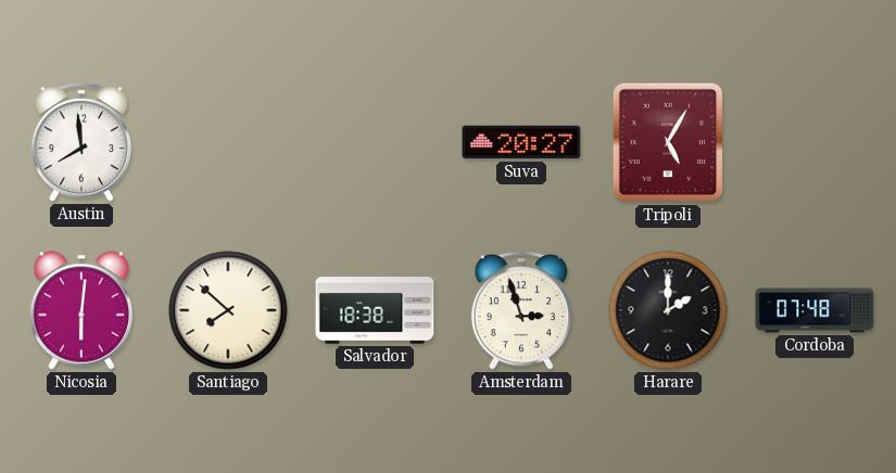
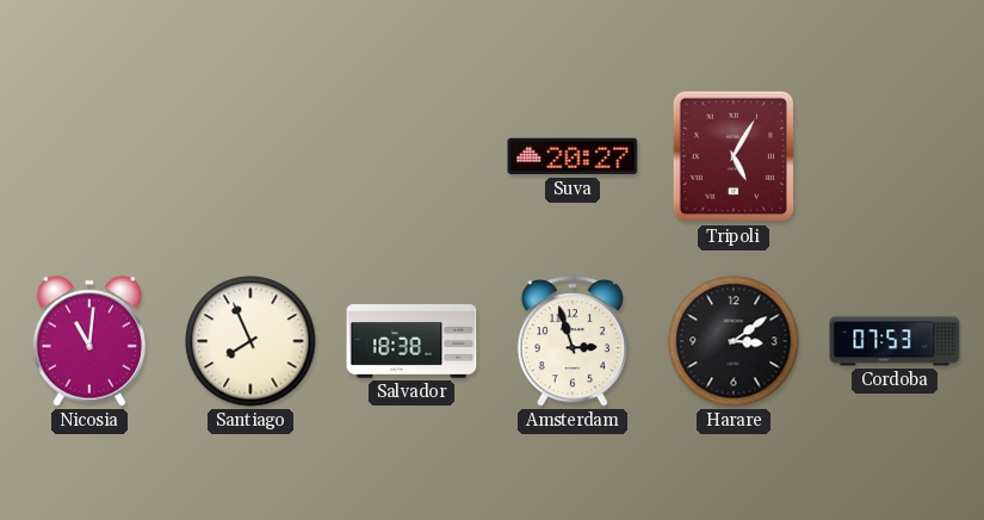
Austin: 7:59 -> none (81, 142)
Nicosia: 6:01 -> 11:01 (88, 341)
Santiago: 7:52 -> 7:56 (250, 341)
Harare: 2:00 -> 3:09 (734, 341)
Cordoba: 07:48 -> 07:53 (895, 341)
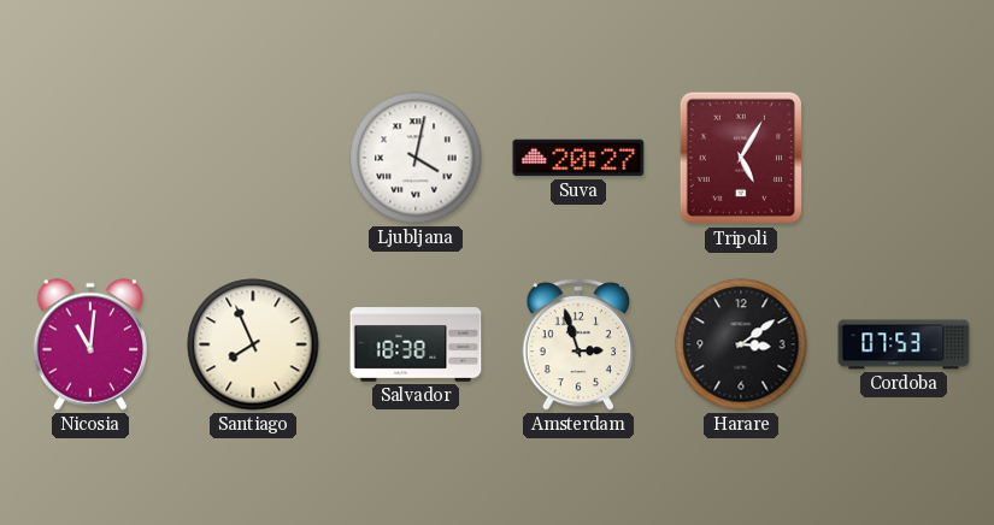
Ljubljana: none -> 4:02 (416, 158)
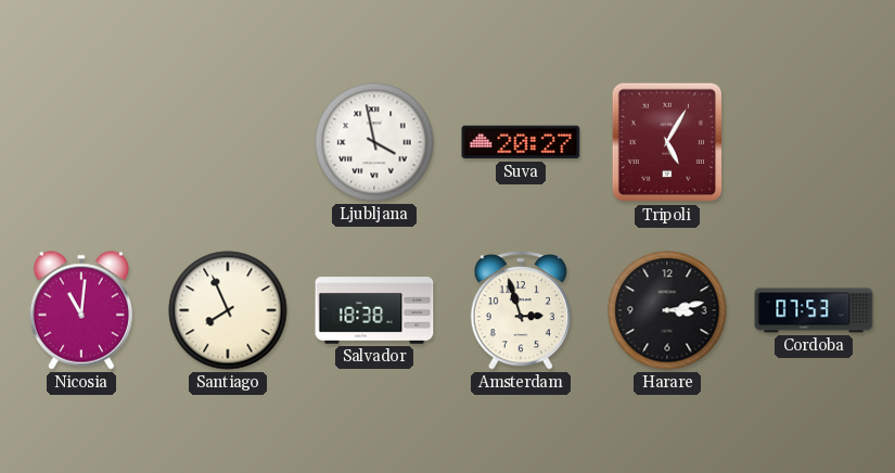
Ljubljana: 4:02 -> 3:58 (374, 142)
Harare: 3:09 -> 3:13 (667, 310)
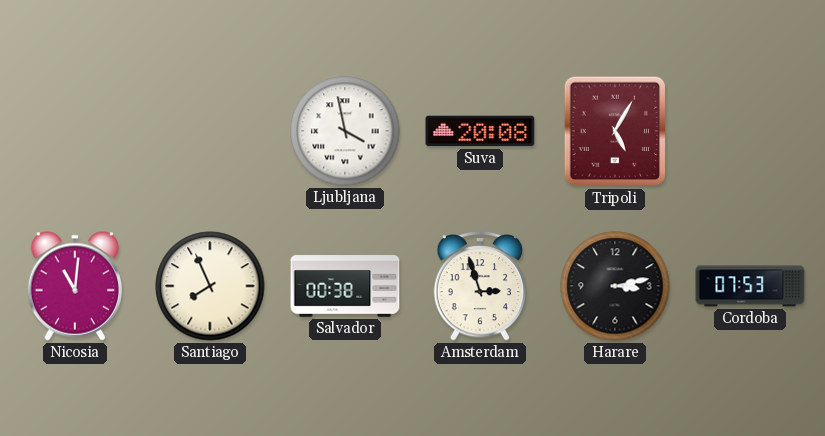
Suva: 20:27 -> 20:08 (480, 131)
Salvador: 18:38 -> 00:38 (345, 286)
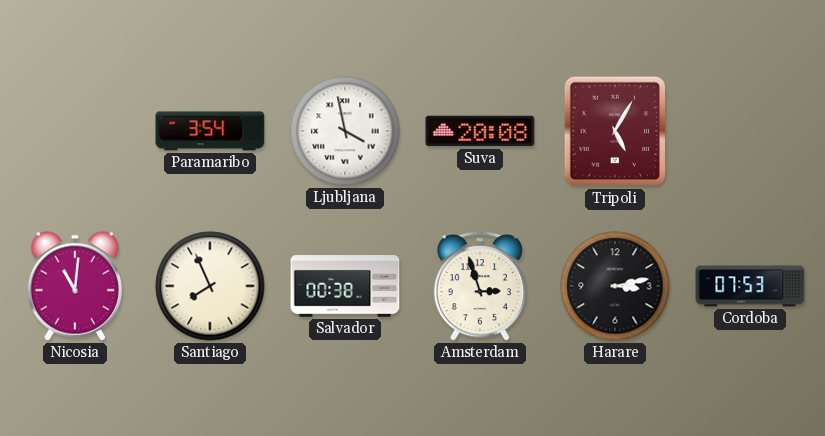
Paramaribo: none -> 3:54 (210, 131)
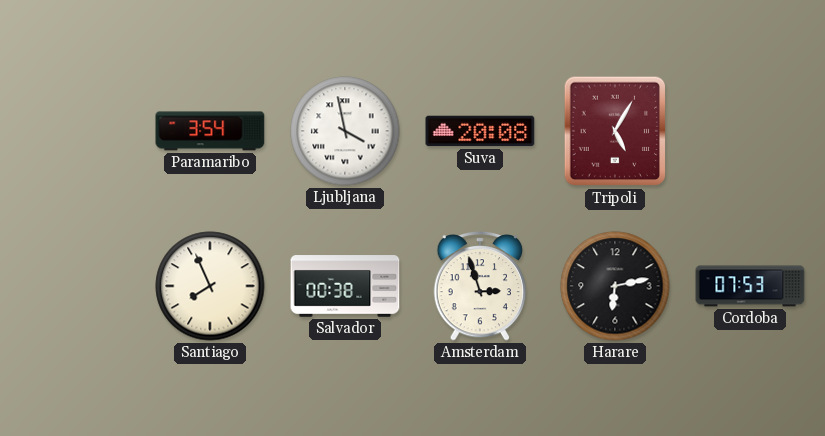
Nicosia: 11:01 -> none (74, 286)
Harare: 3:13 -> 6:13 (615, 286)
